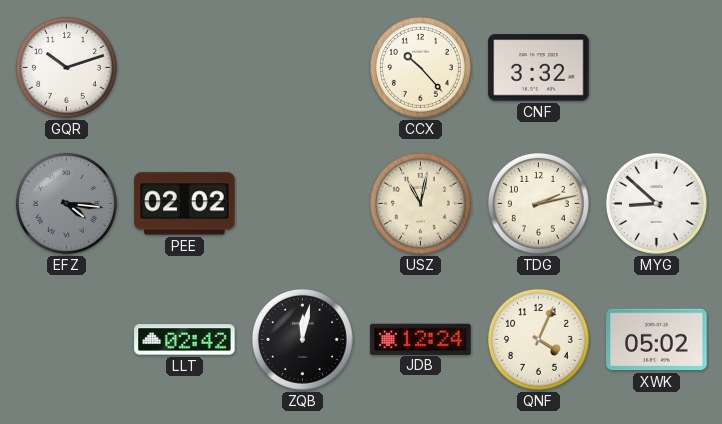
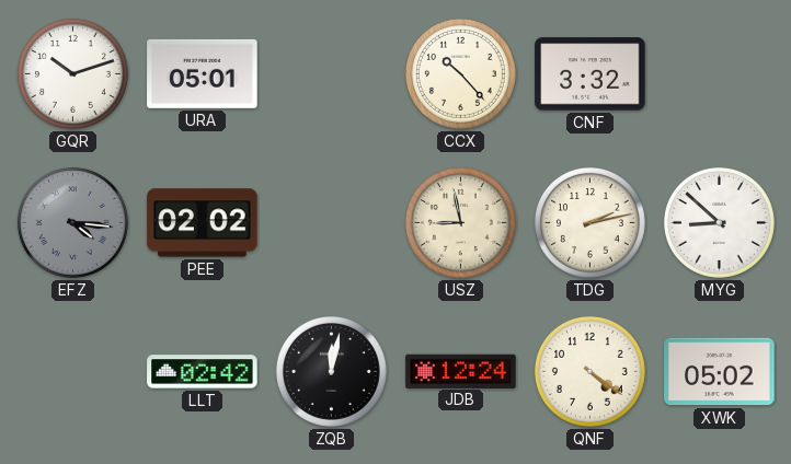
URA: none -> 05:01 (203, 73)
USZ: 11:02 -> 8:58 (460, 222)
QNF: 4:04 -> 4:21 (589, 371)
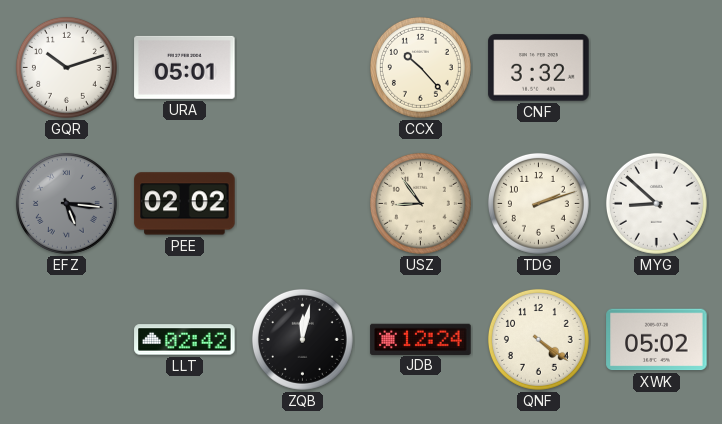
EFZ: 4:16 -> 5:16 (66, 203)
USZ: 8:58 -> 8:54 (420, 203)
TDG: 2:13 -> 2:12 (538, 203)
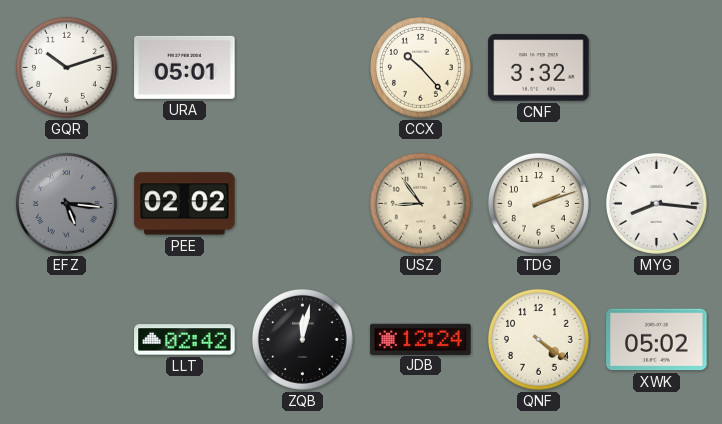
MYG: 8:52 -> 8:16 (656, 203)
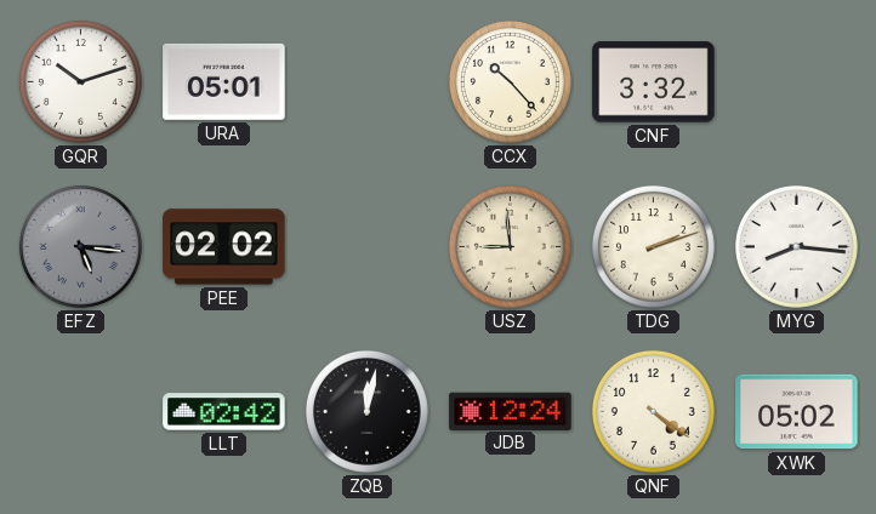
USZ: 8:54 -> 8:59 (510, 246)
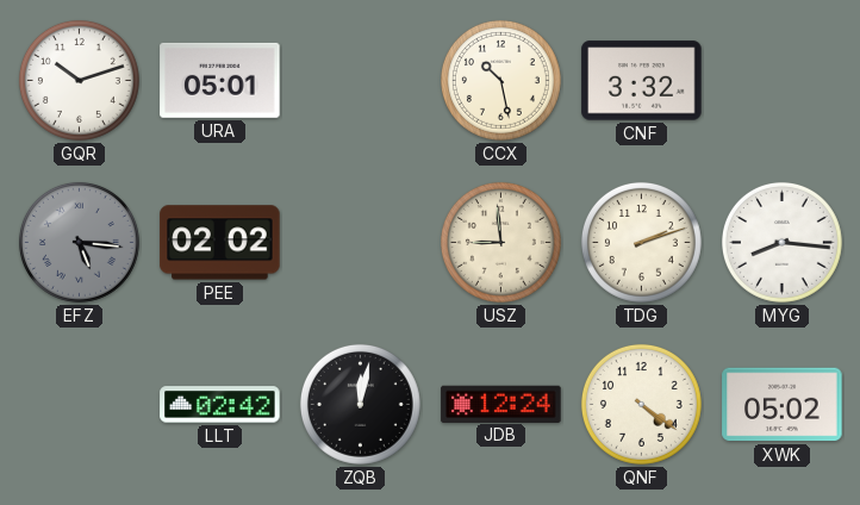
CCX: 10:23 -> 10:28 (500, 80)
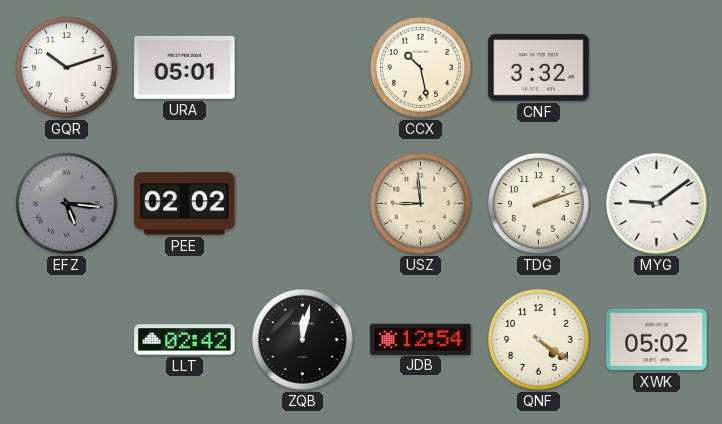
MYG: 8:16 -> 9:09 (656, 203)
JDB: 12:24 -> 12:54 (421, 339)
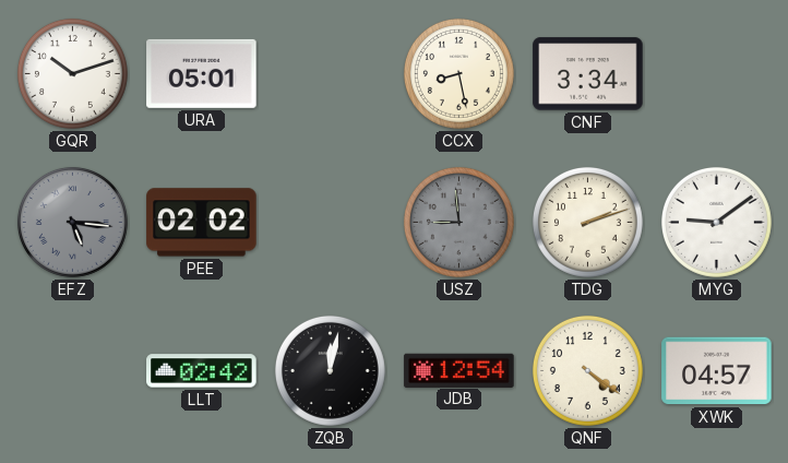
CCX: 10:28 -> 8:28 (458, 73)
CNF: 3:32 -> 3:34 (588, 74)
USZ dial: cream -> grey (458, 222)
XWK: 05:02 -> 04:57 (717, 371)
